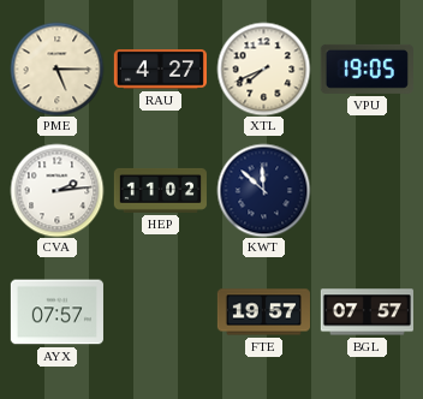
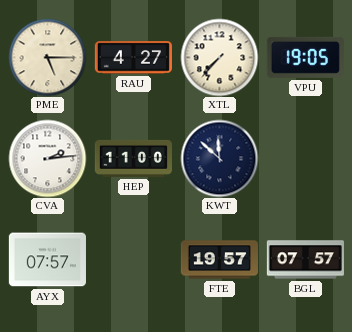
XTL: 7:41 -> 7:37 (219, 57)
HEP: 11:02 -> 11:00 (133, 158)
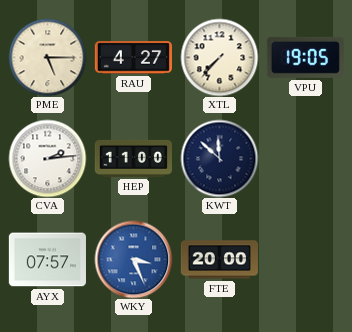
WKY: none -> 3:26 (133, 259)
FTE: 19:57 -> 20:00 (219, 260)
BGL: 07:57 -> none (305, 260)
